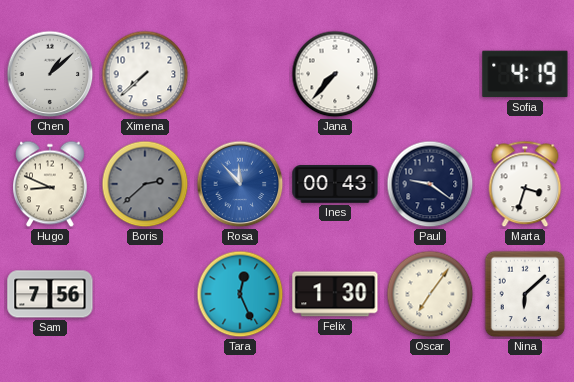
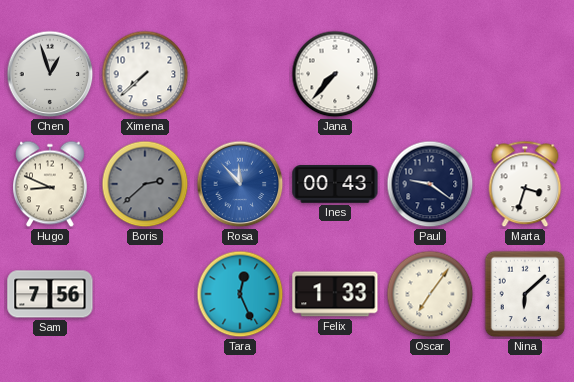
Chen: 1:08 -> 12:57 (50, 74)
Sofia: 4:19 -> none (525, 74)
Felix: 1:30 -> 1:33 (335, 294)
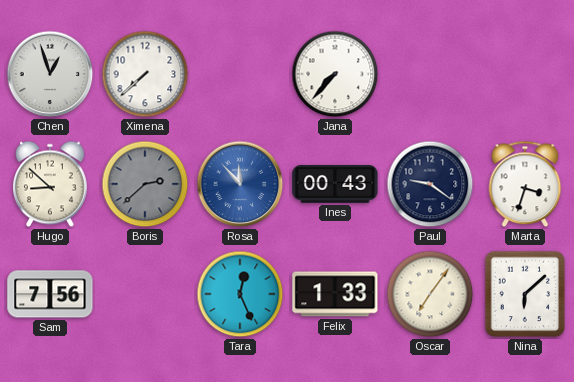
Hugo: 8:49 -> 8:52 (51, 184)
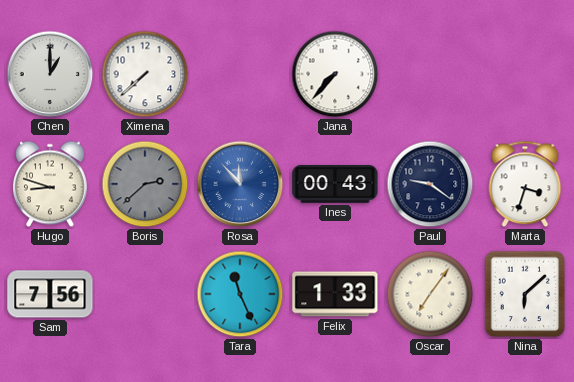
Chen: 12:57 -> 1:00 (50, 74)
Hugo: 8:52 -> 8:48 (51, 184)
Tara: 12:26 -> 11:26 (240, 294)
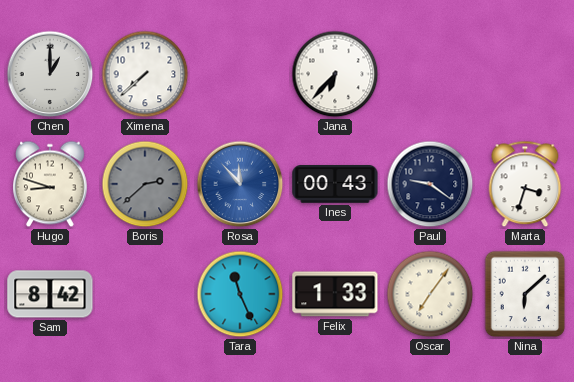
Jana: 7:37 -> 6:37 (335, 74)
Sam: 7:56 -> 8:42 (50, 294)
